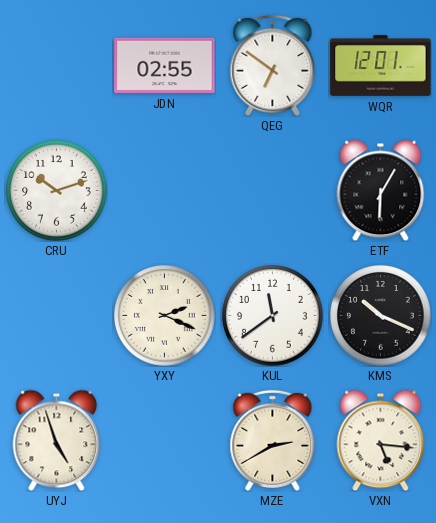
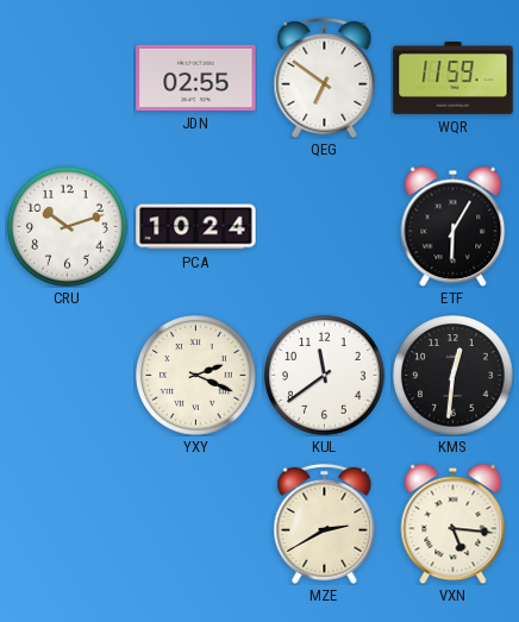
WQR: 12:01 -> 11:59 (454, 78)
PCA: none -> 10:24 (196, 227)
KMS: 10:19 -> 12:31 (454, 376)
UYJ: 4:57 -> none (57, 440)
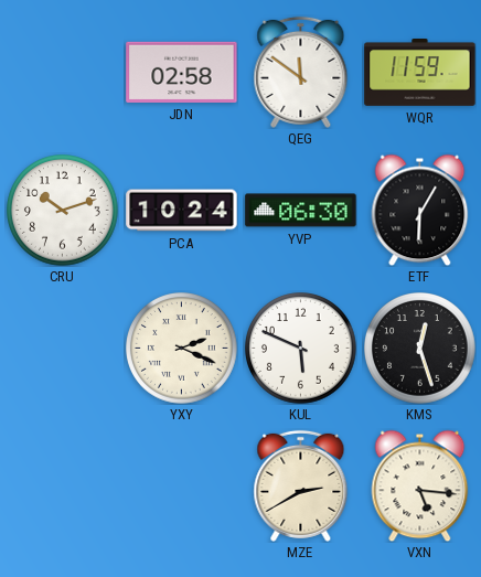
JDN: 02:55 -> 02:58 (182, 72)
QEG: 6:51 -> 11:51 (301, 72)
YVP: none -> 06:30 (301, 211)
KUL: 11:39 -> 5:49 (301, 349)
KMS: 12:31 -> 12:27 (420, 349)
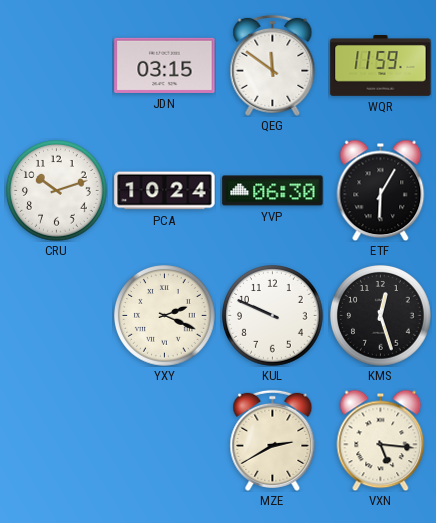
JDN: 02:58 -> 03:15 (165, 65)
KUL: 5:49 -> 9:49 (273, 316)
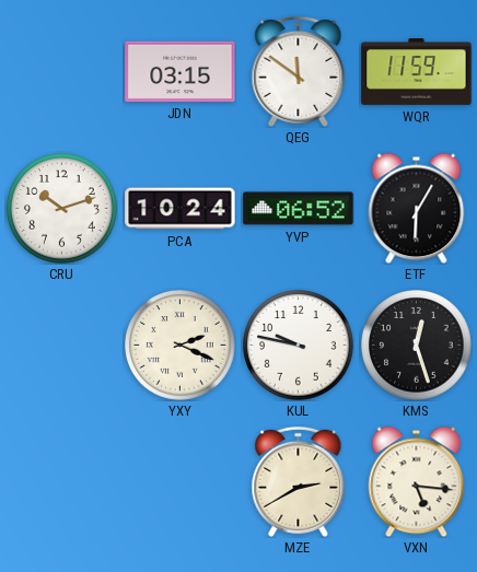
YVP: 06:30 -> 06:52 (299, 209)
KUL: 9:49 -> 9:47 (299, 346)
